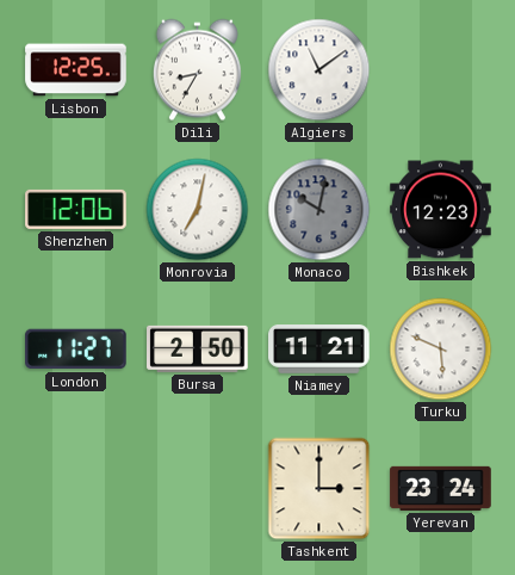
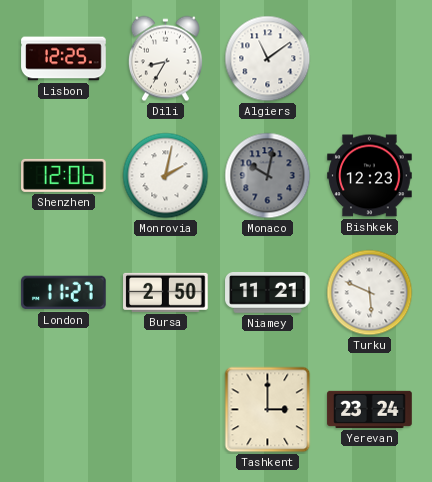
Monrovia: 7:02 -> 2:02 (166, 176)
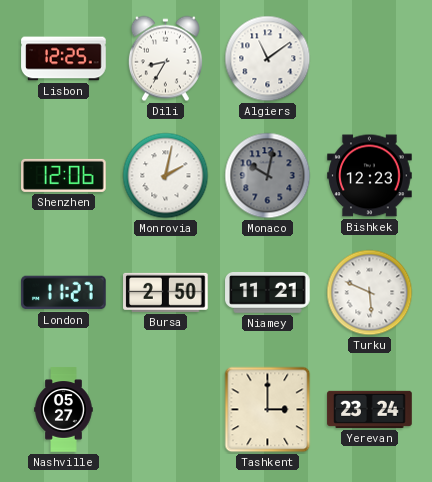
Nashville: none -> 05:27 (64, 410)
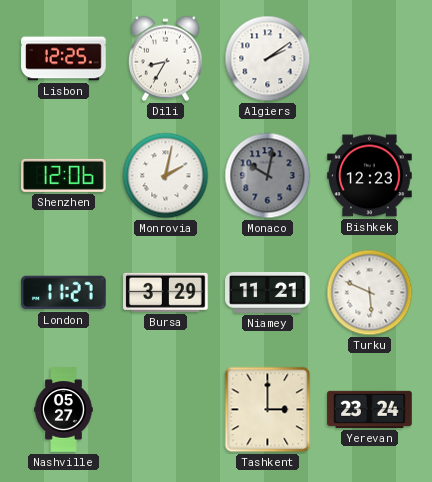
Algiers: 11:09 -> 2:09 (268, 59)
Bursa: 2:50 -> 3:29 (166, 292)
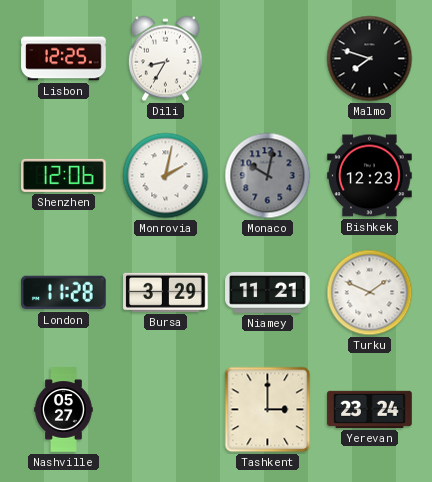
Algiers: 2:09 -> none (268, 59)
Malmo: none -> 7:48 (370, 59)
London: 11:27 -> 11:28 (64, 293)
Turku: 5:49 -> 1:49 (370, 293)
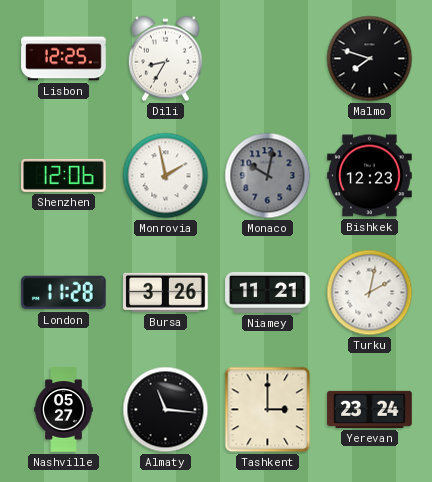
Monrovia: 2:02 -> 1:58 (166, 176)
Bursa: 3:29 -> 3:26 (166, 292)
Turku: 1:49 -> 2:02 (370, 293)
Almaty: none -> 11:16 (166, 410)
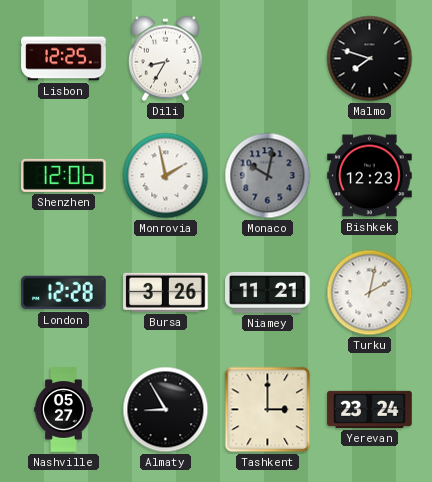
London: 11:28 -> 12:28 (64, 293)
Almaty: 11:16 -> 8:55 (166, 410)
